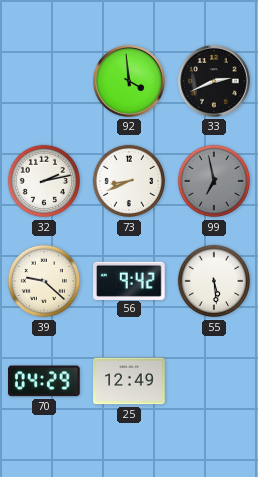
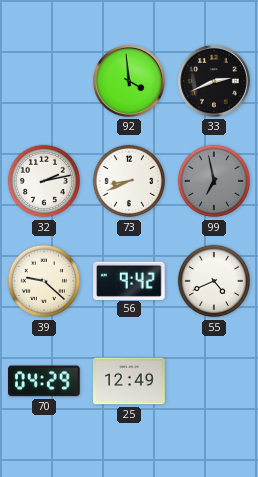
55: 5:29 -> 4:41 (214, 281)
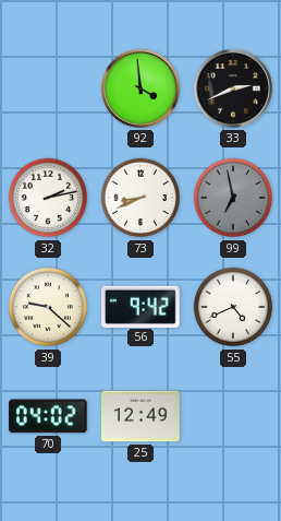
70: 04:29 -> 04:02 (49, 416)
